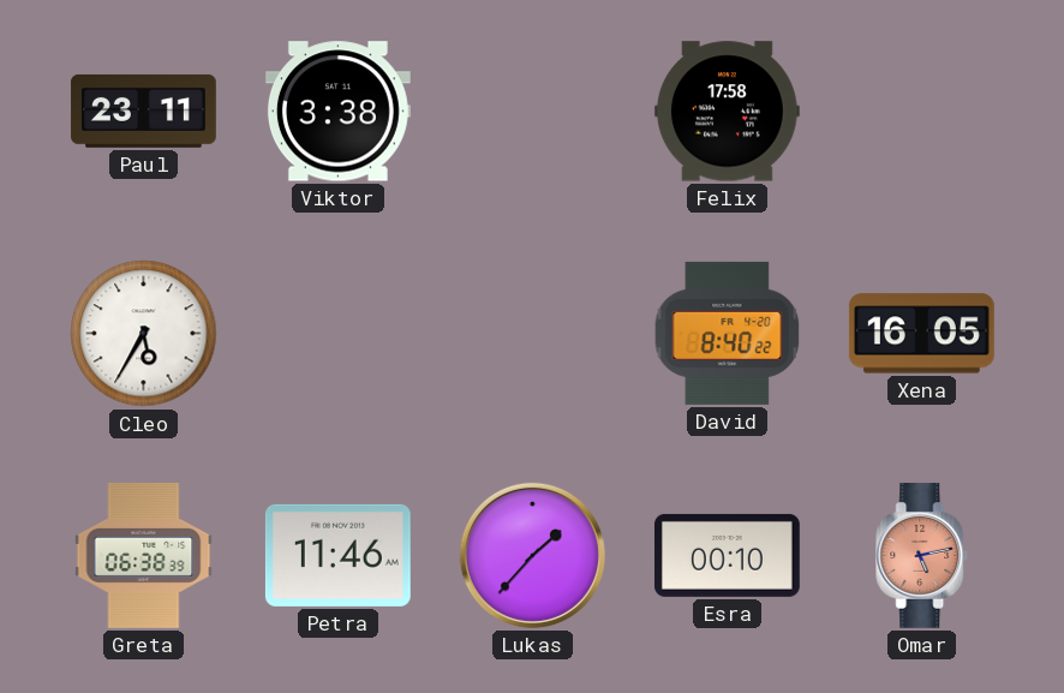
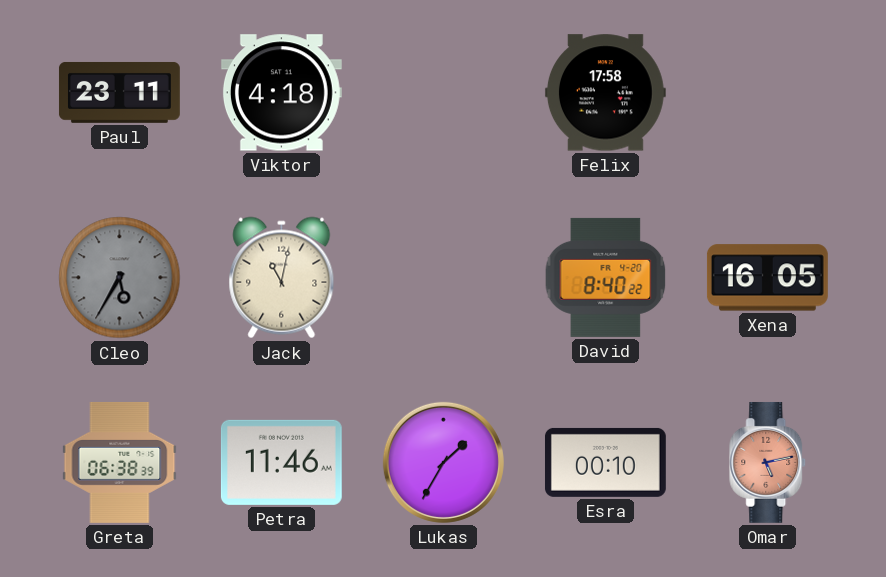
Viktor: 3:38 -> 4:18 (281, 93)
Cleo dial: white -> grey (120, 278)
Jack: none -> 11:02 (282, 278)
Lukas: 1:37 -> 1:35 (443, 462)
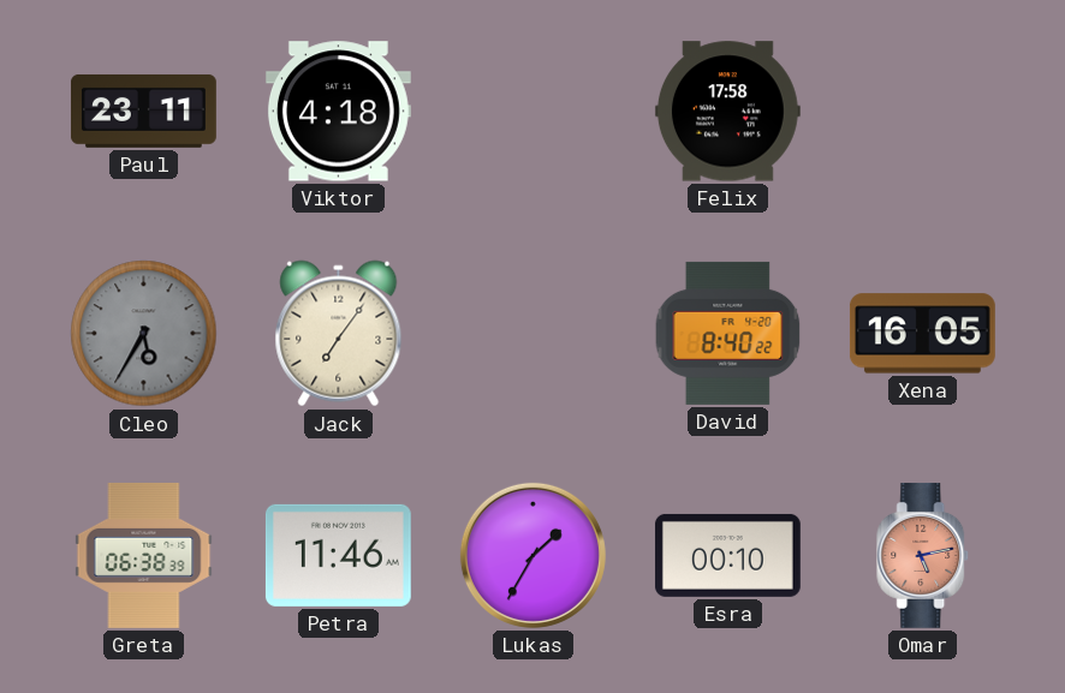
Jack: 11:02 -> 7:06 (339, 334)
